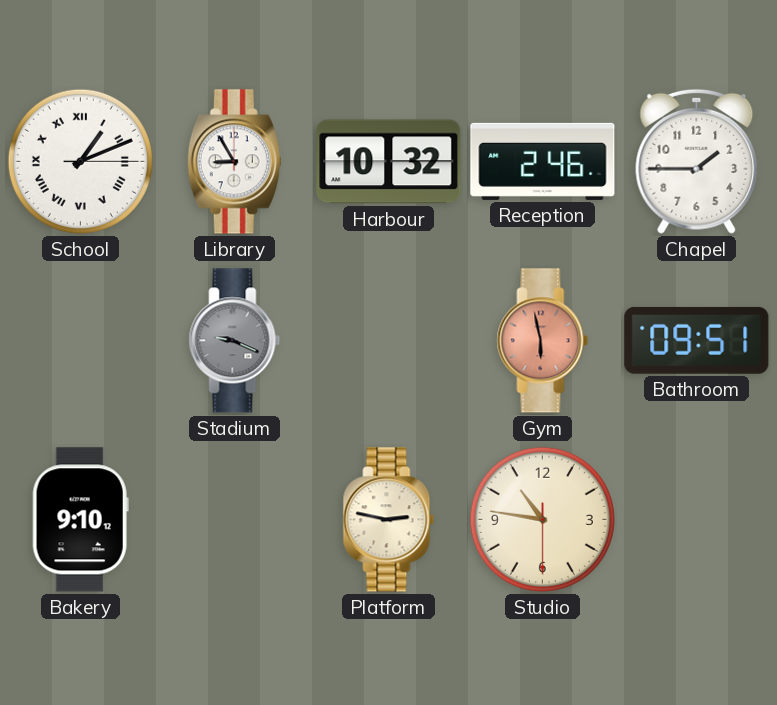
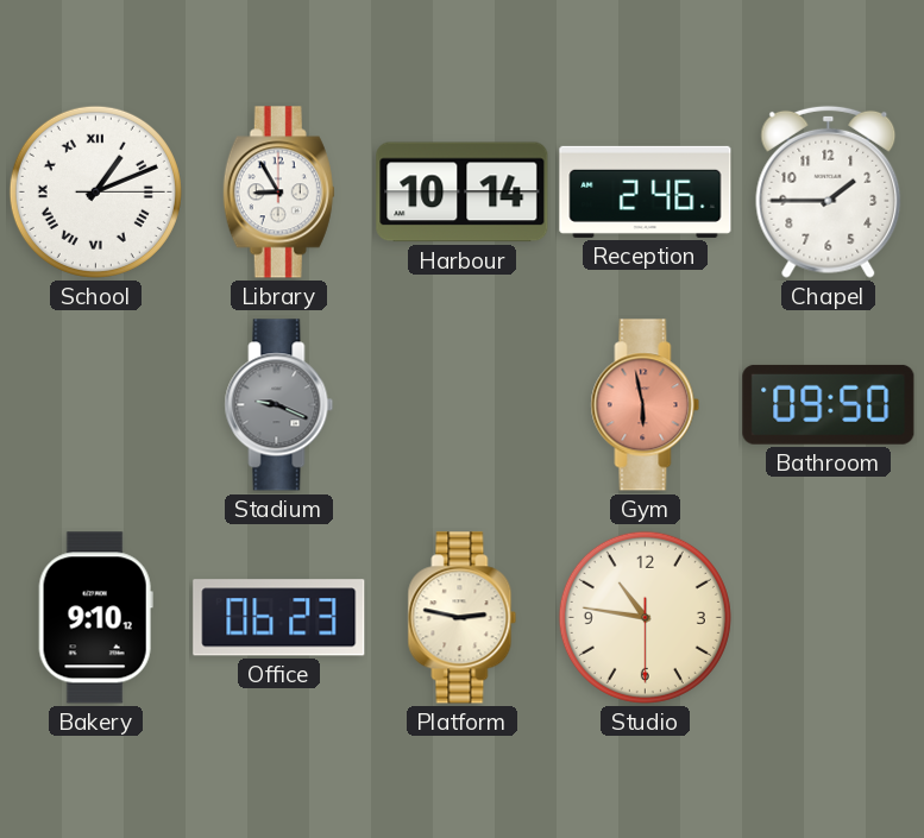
Harbour: 10:32 -> 10:14 (463, 193)
Bathroom: 09:51 -> 09:50 (829, 404)
Office: none -> 06:23 (279, 618)
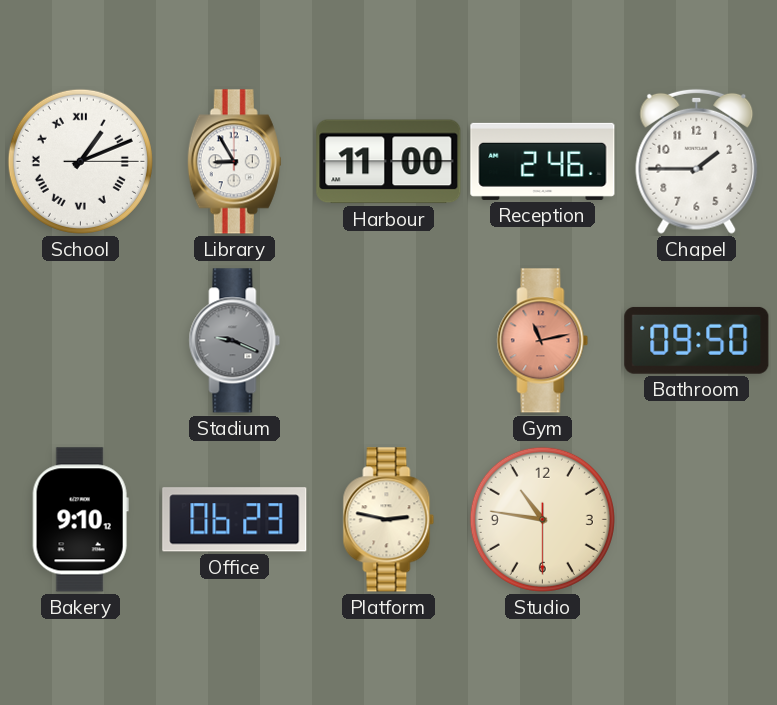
Harbour: 10:14 -> 11:00 (389, 162)
Gym: 5:58 -> 11:13 (543, 341)
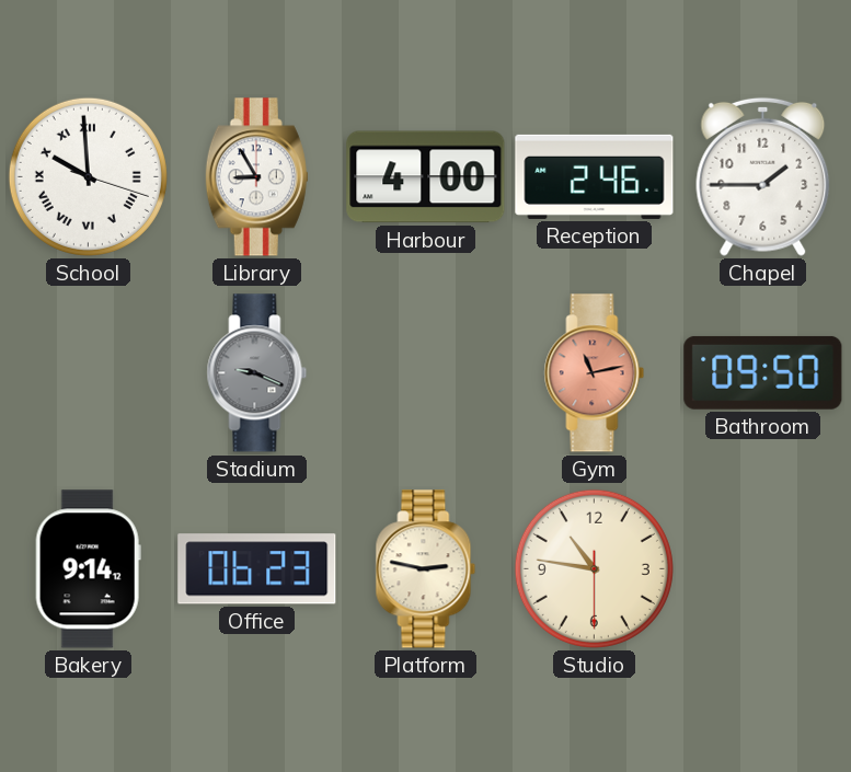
School: 1:11 -> 9:59 (88, 176)
Harbour: 11:00 -> 4:00 (426, 177)
Bakery: 9:10 -> 9:14 (88, 569)
